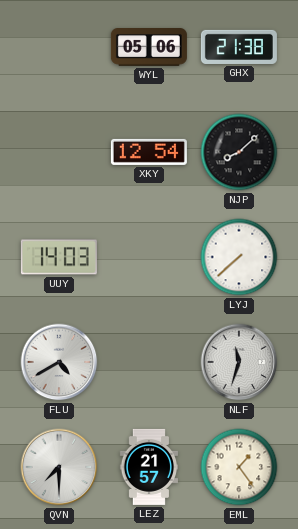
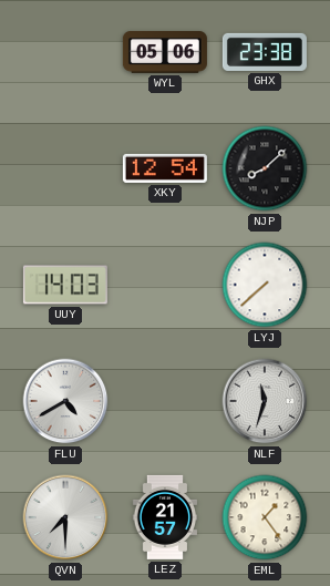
GHX: 21:38 -> 23:38 (265, 52)
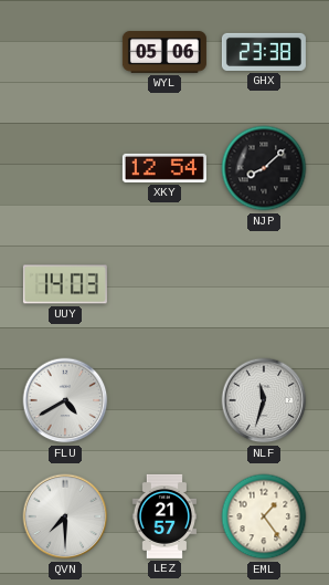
LYJ: 7:38 -> none (265, 285)
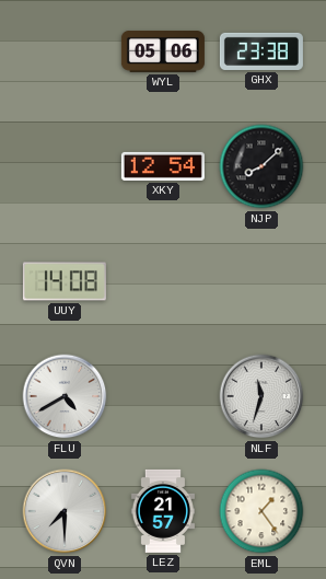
UUY: 14:03 -> 14:08 (65, 281)
